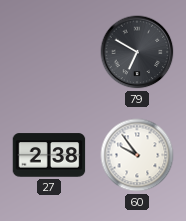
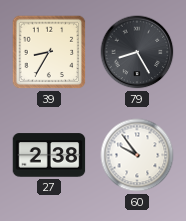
39: none -> 8:35 (49, 52)
79: 6:50 -> 8:25 (137, 52)
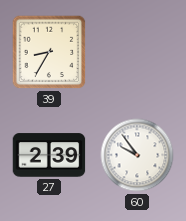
79: 8:25 -> none (137, 52)
27: 2:38 -> 2:39 (49, 155)
